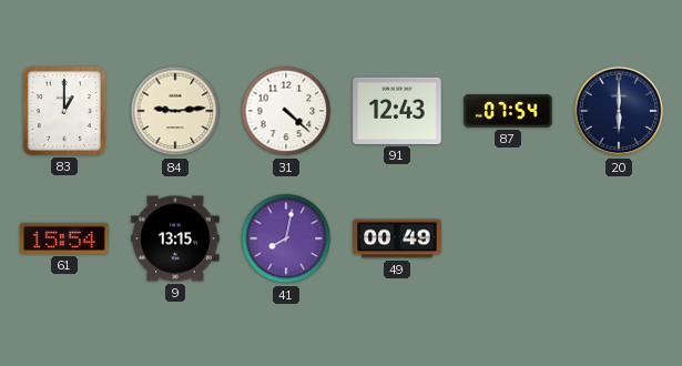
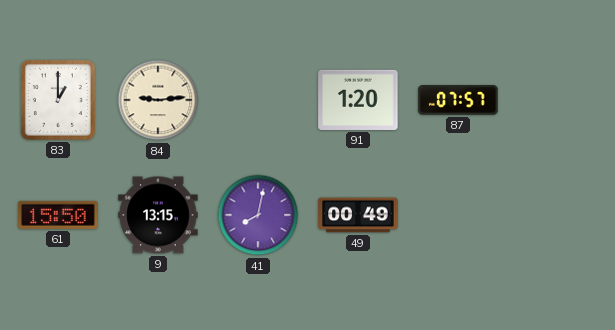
31: 4:22 -> none (286, 111)
91: 12:43 -> 1:20 (358, 100)
87: 07:54 -> 07:57 (458, 100)
20: 6:00 -> none (619, 111)
61: 15:54 -> 15:50 (58, 215)
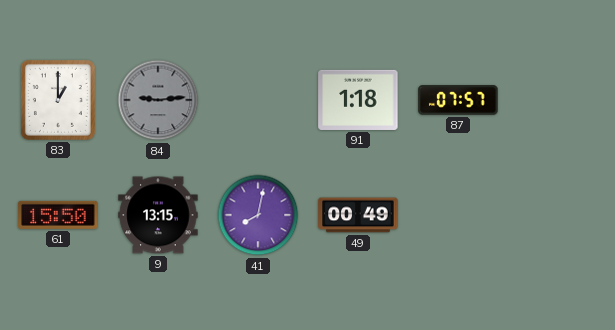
84 dial: cream -> grey (158, 100)
91: 1:20 -> 1:18 (358, 100)
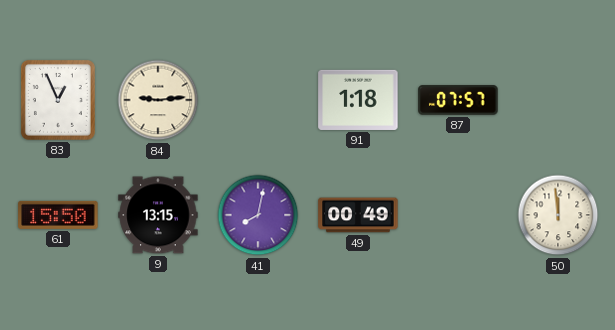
83: 1:00 -> 12:56 (58, 100)
84 dial: grey -> cream (158, 100)
50: none -> 11:59 (558, 215)
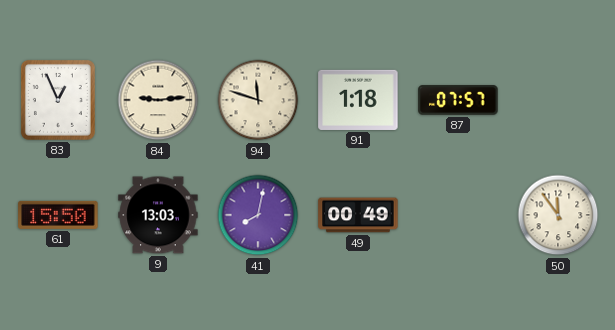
94: none -> 11:48 (258, 100)
9: 13:15 -> 13:03 (158, 215)
50: 11:59 -> 11:54 (558, 215)
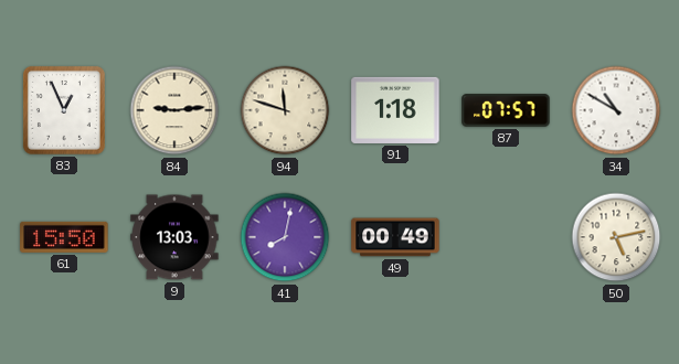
34: none -> 10:50 (616, 110)
50: 11:54 -> 5:13 (616, 237)
